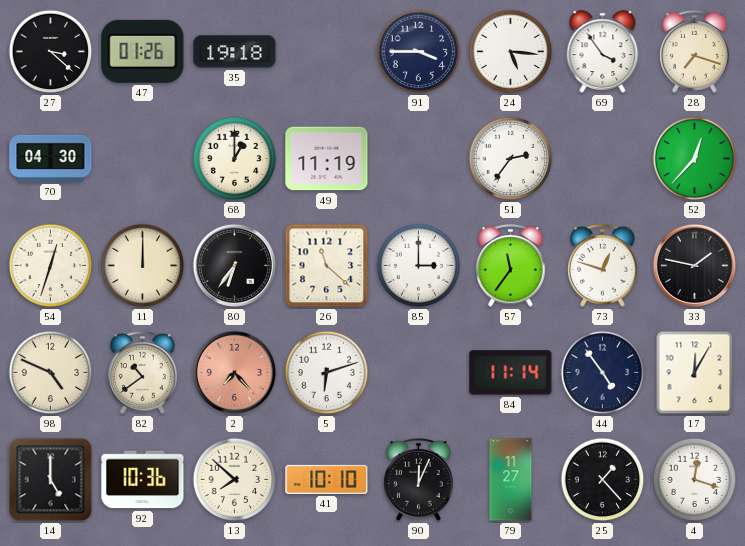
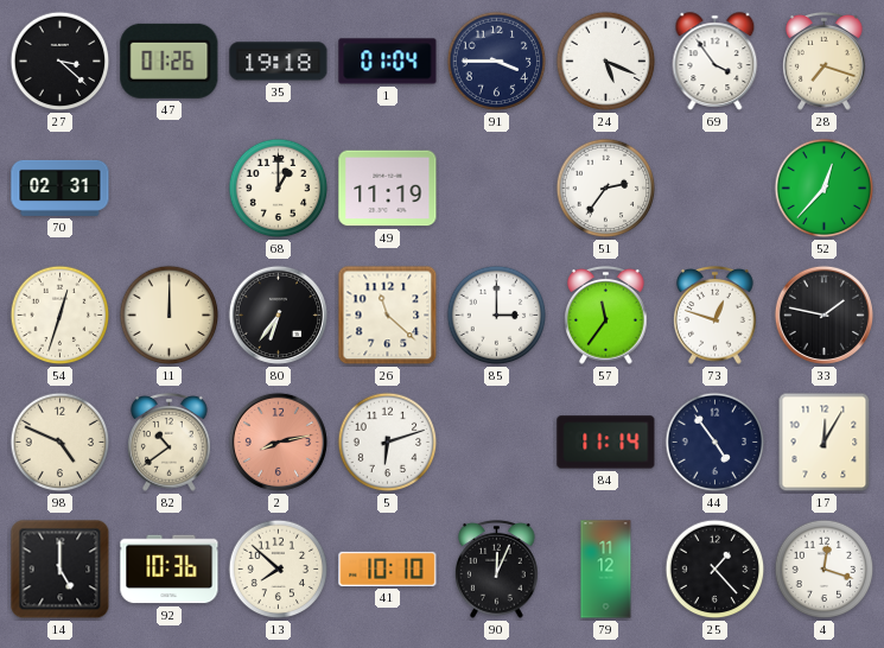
1: none -> 01:04 (388, 62)
24: 5:16 -> 5:19 (606, 62)
70: 04:30 -> 02:31 (61, 188)
2: 7:23 -> 8:13 (278, 441)
79: 11:27 -> 11:12 (606, 570)
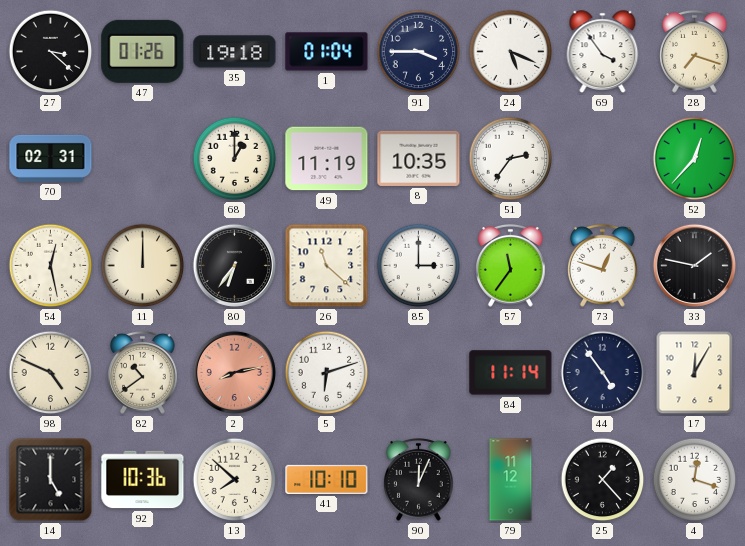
8: none -> 10:35 (419, 158)
54: 12:33 -> 12:28 (51, 266)
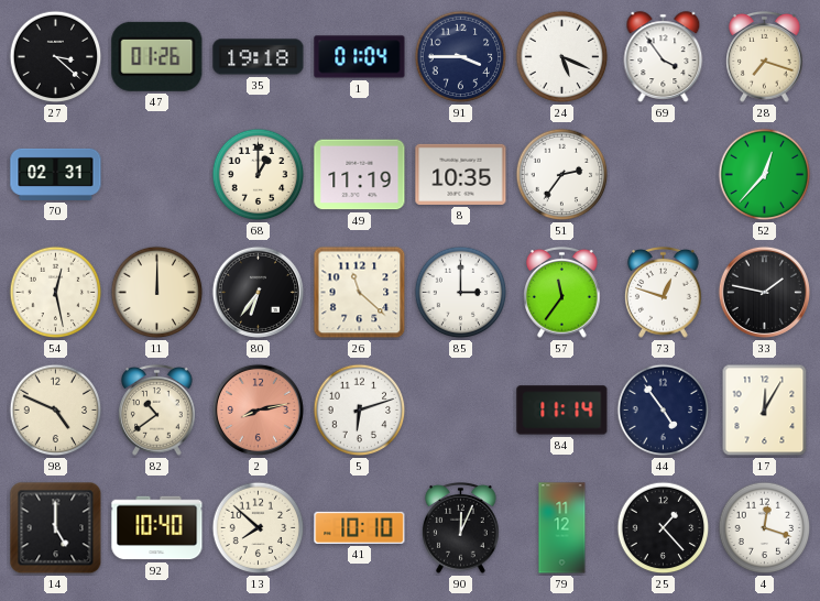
92: 10:36 -> 10:40 (157, 528)
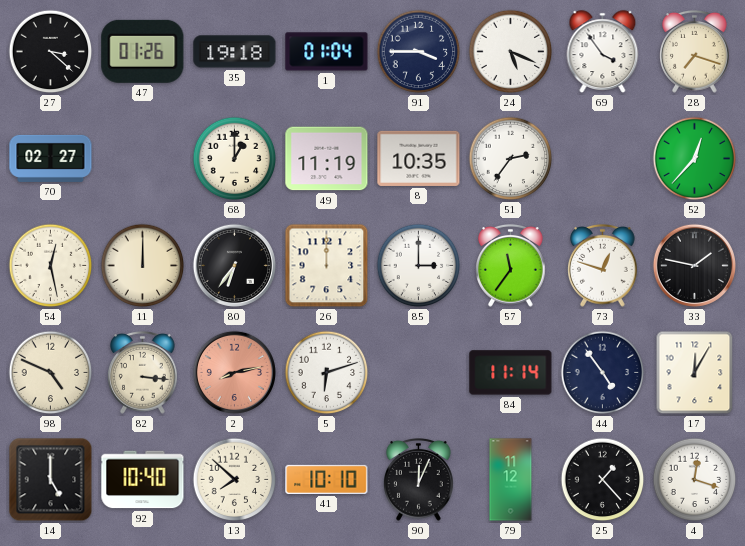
70: 02:31 -> 02:27 (51, 158)
26: 11:22 -> 12:00 (327, 266)
82: 10:39 -> 3:16 (143, 373)
